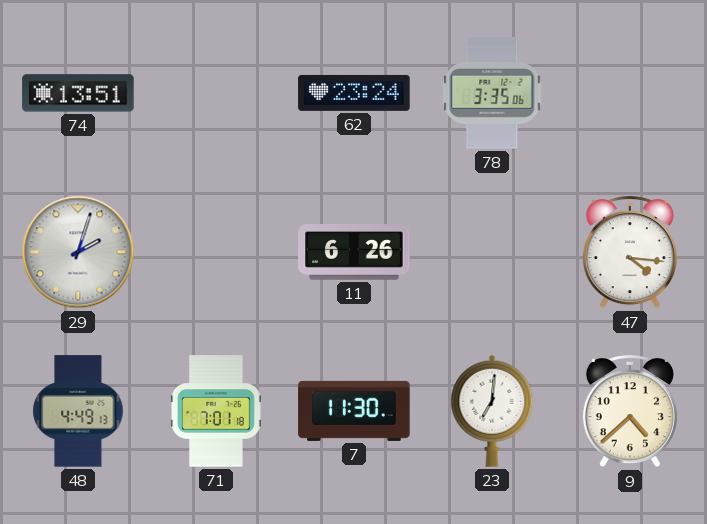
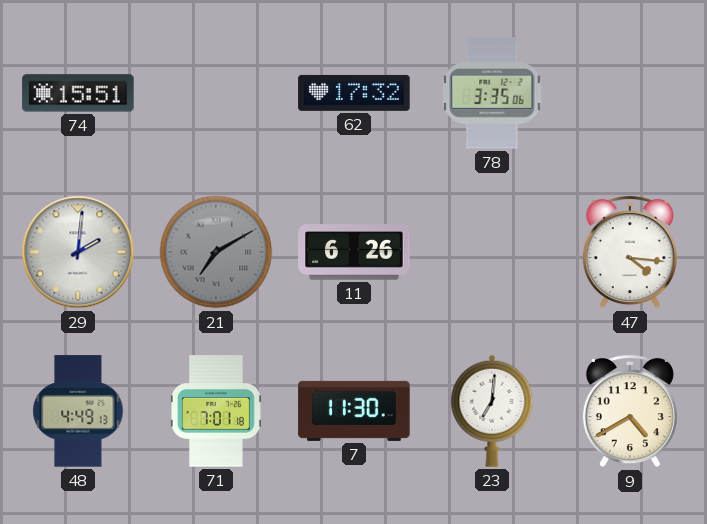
74: 13:51 -> 15:51 (78, 93)
62: 23:24 -> 17:32 (354, 93)
29: 2:03 -> 2:01 (78, 252)
21: none -> 7:10 (216, 252)
9: 4:38 -> 4:40 (630, 412)
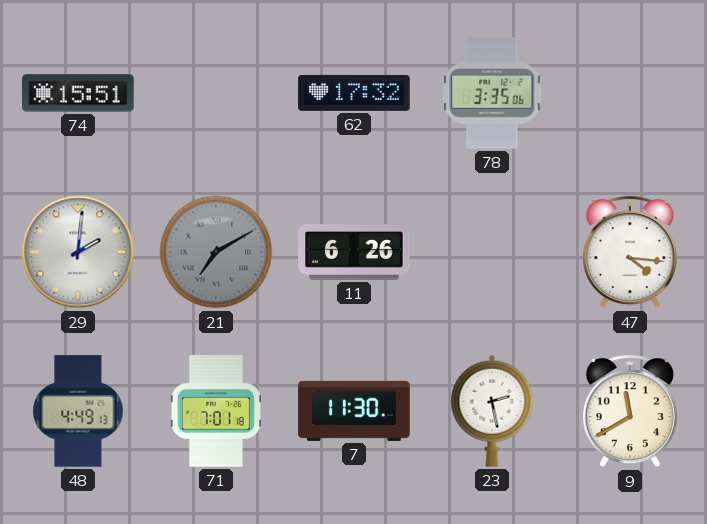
23: 7:01 -> 2:28 (492, 411)
9: 4:40 -> 11:40 (630, 412)
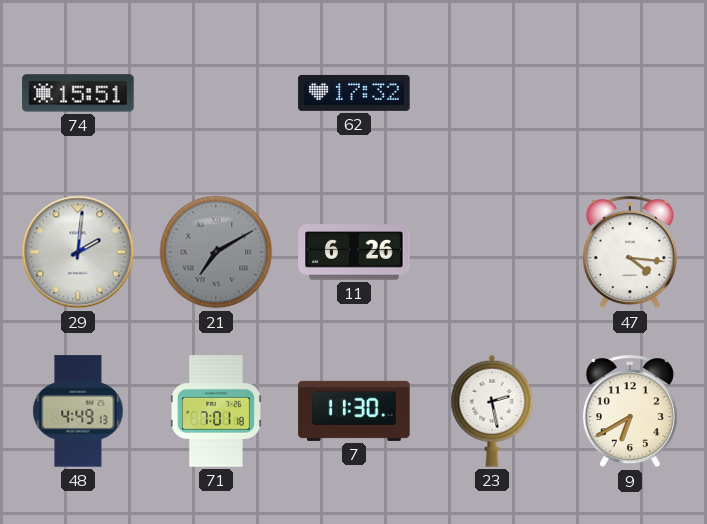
78: 3:35 -> none (492, 93)
9: 11:40 -> 6:40 (630, 412)
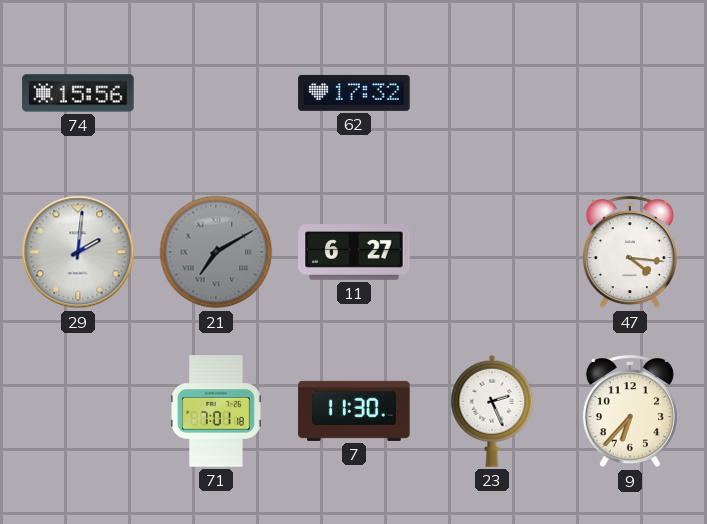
74: 15:51 -> 15:56 (78, 93)
11: 6:26 -> 6:27 (354, 252)
48: 4:49 -> none (78, 411)
23: 2:28 -> 2:26 (492, 411)
9: 6:40 -> 6:37 (630, 412)
